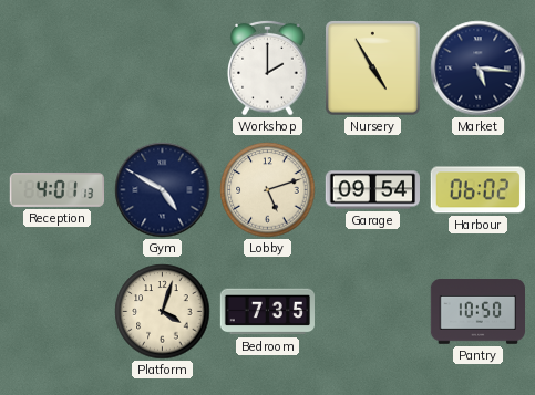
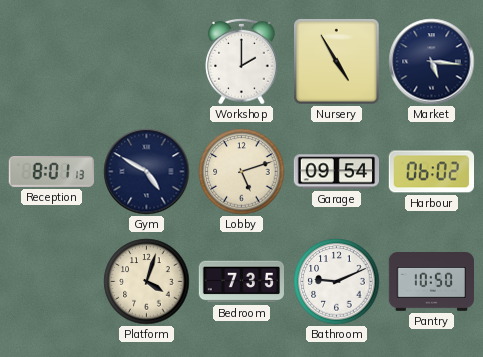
Reception: 4:01 -> 8:01 (51, 172)
Bathroom: none -> 9:11 (337, 282)
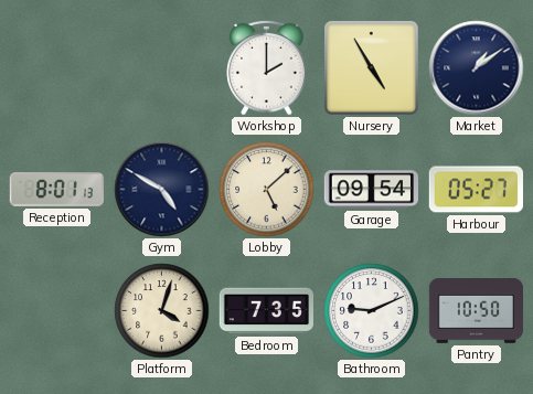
Market: 5:16 -> 1:09 (477, 68)
Lobby: 5:12 -> 5:08 (267, 190)
Harbour: 06:02 -> 05:27 (476, 190)
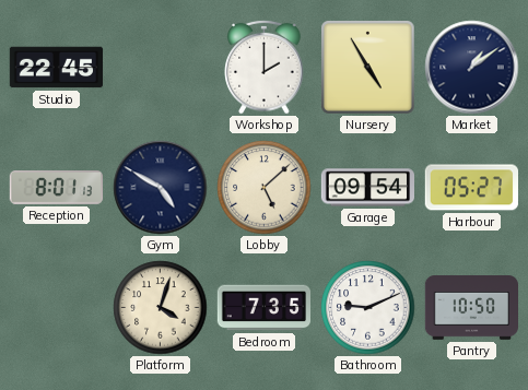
Studio: none -> 22:45 (57, 68)
